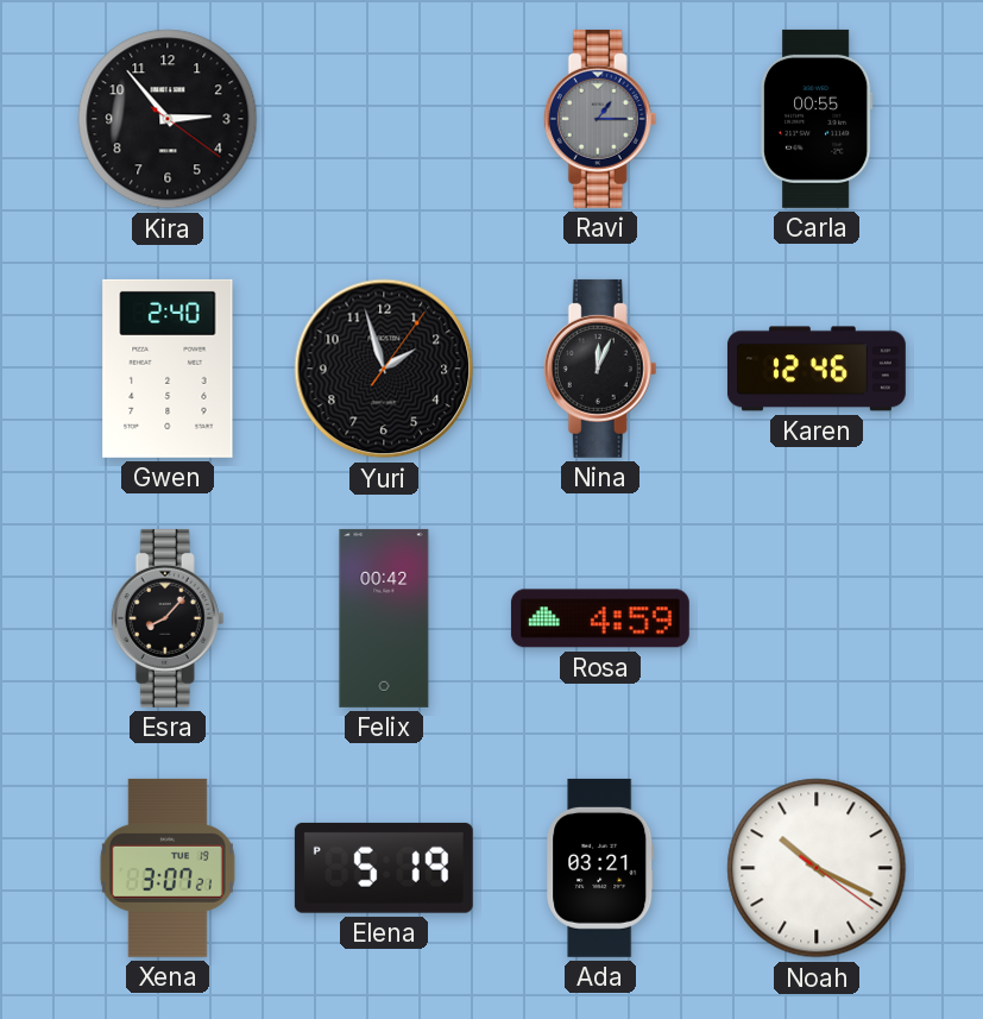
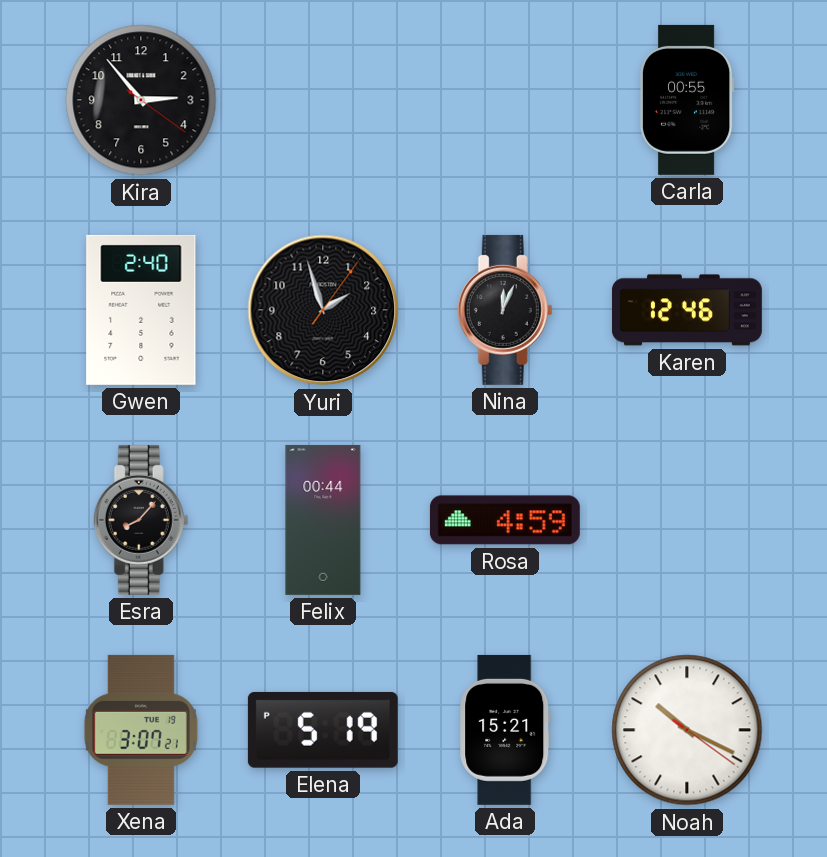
Ravi: 1:15 -> none (600, 119)
Felix: 00:42 -> 00:44 (323, 520)
Ada: 03:21 -> 15:21 (505, 730)
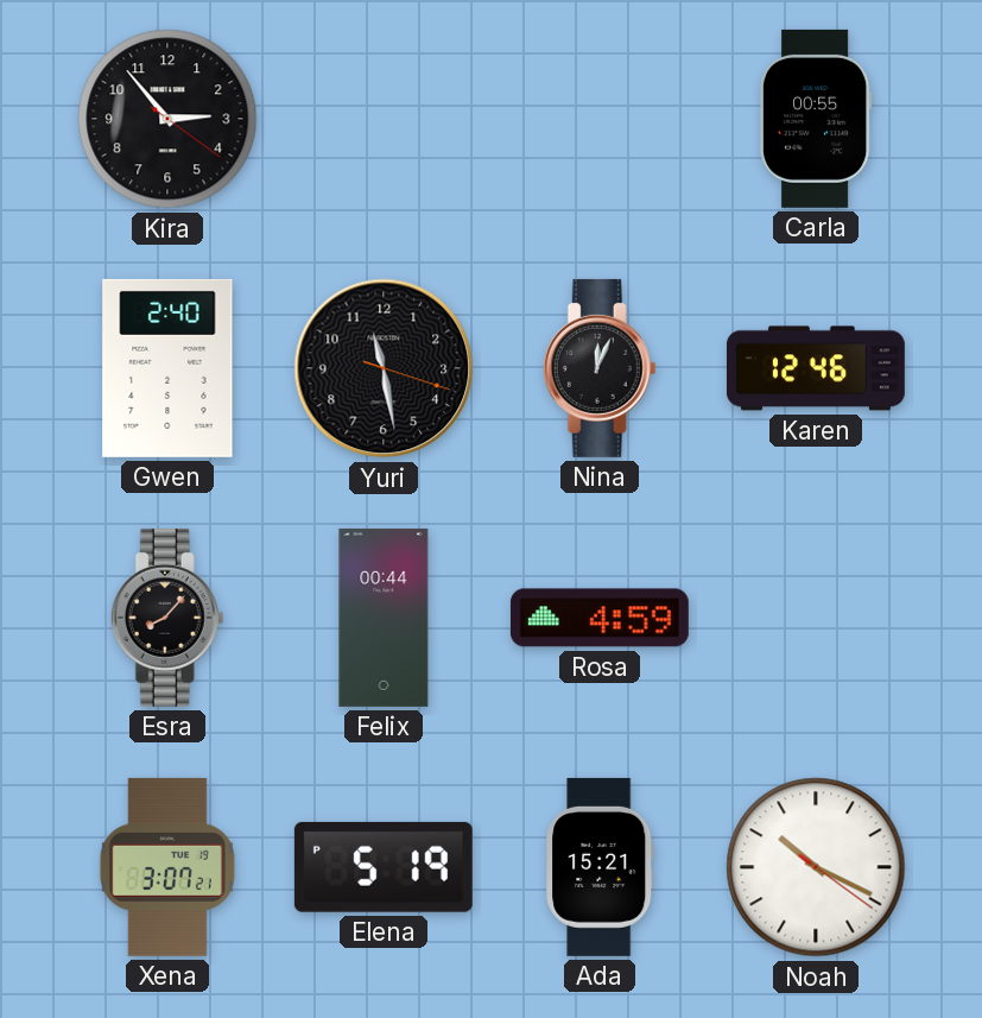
Yuri: 1:57 -> 11:28 (384, 368)
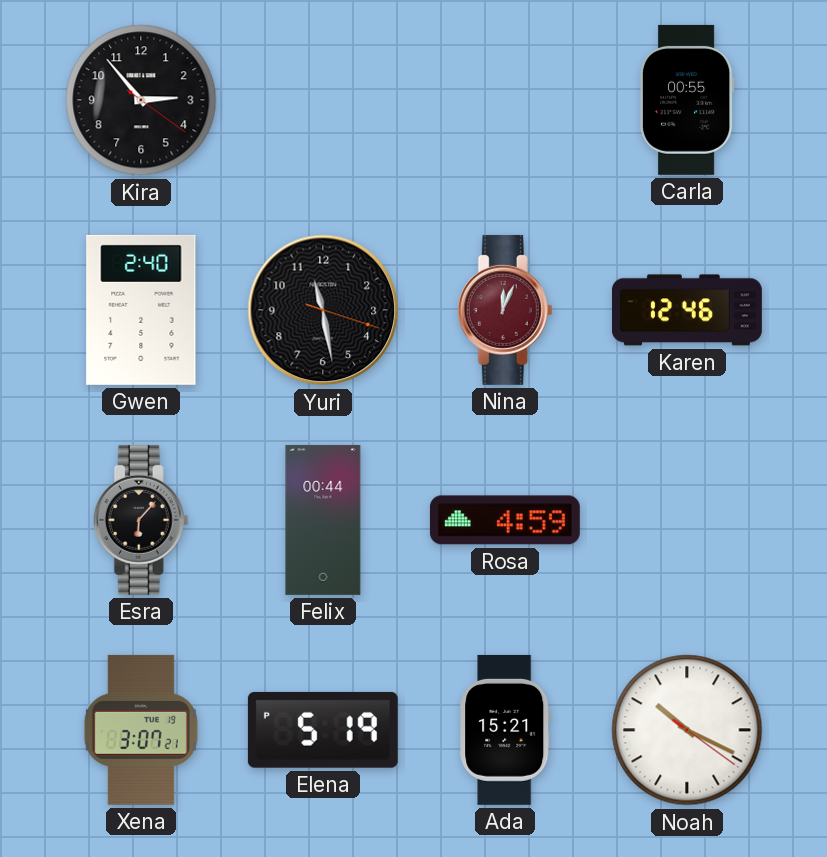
Nina dial: black -> burgundy (505, 310)
Esra: 8:07 -> 6:07 (141, 520)
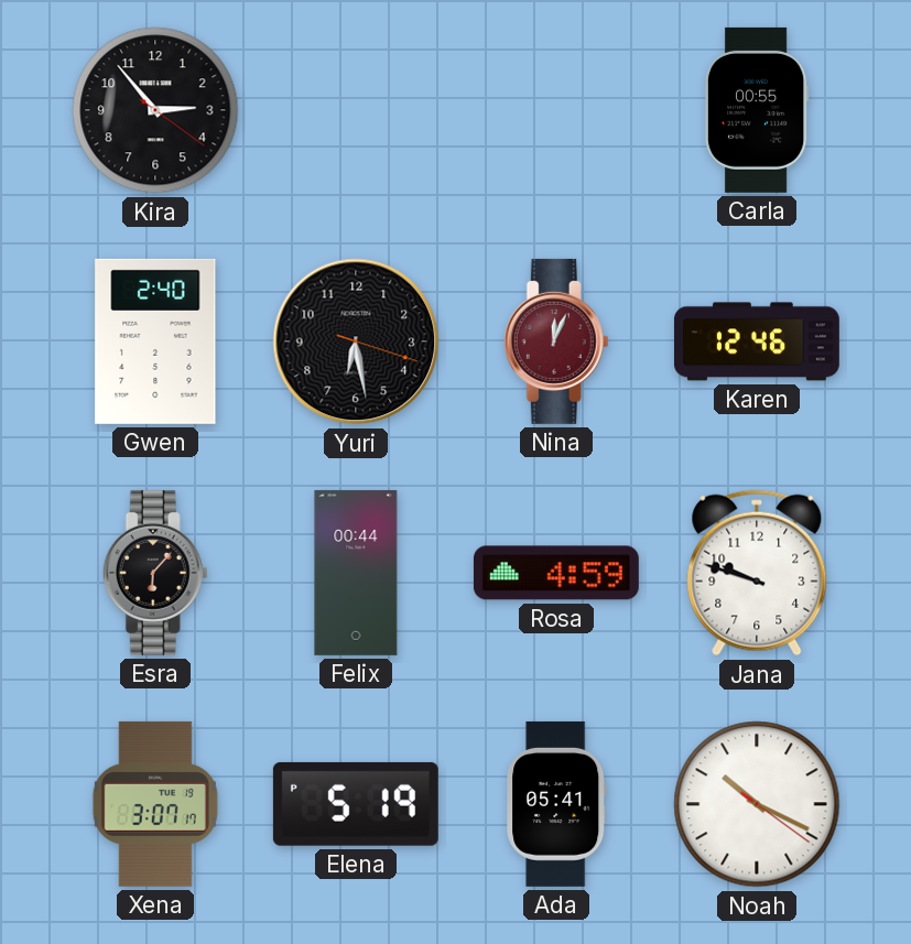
Yuri: 11:28 -> 6:28 (356, 341)
Jana: none -> 9:48 (757, 573)
Xena: 3:07:21 -> 3:07:17 (155, 804)
Ada: 15:21 -> 05:41 (556, 804)
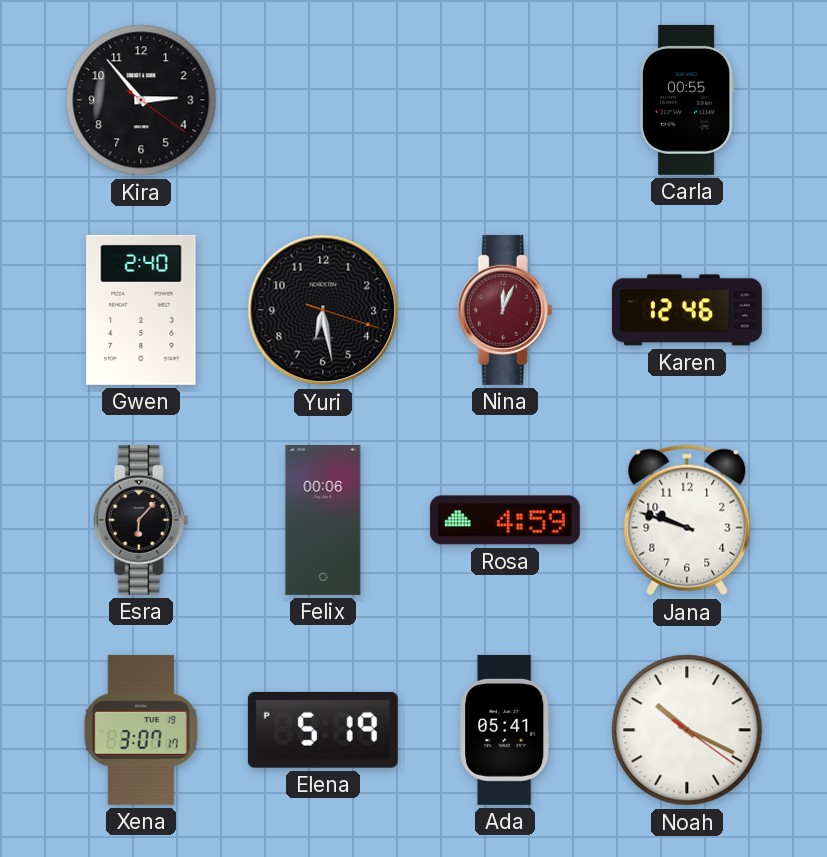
Felix: 00:44 -> 00:06 (323, 520)
